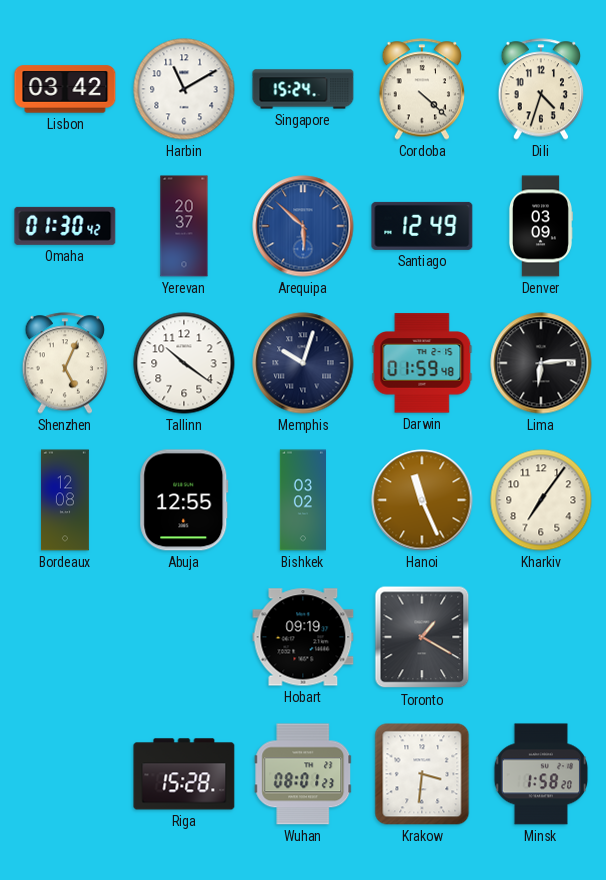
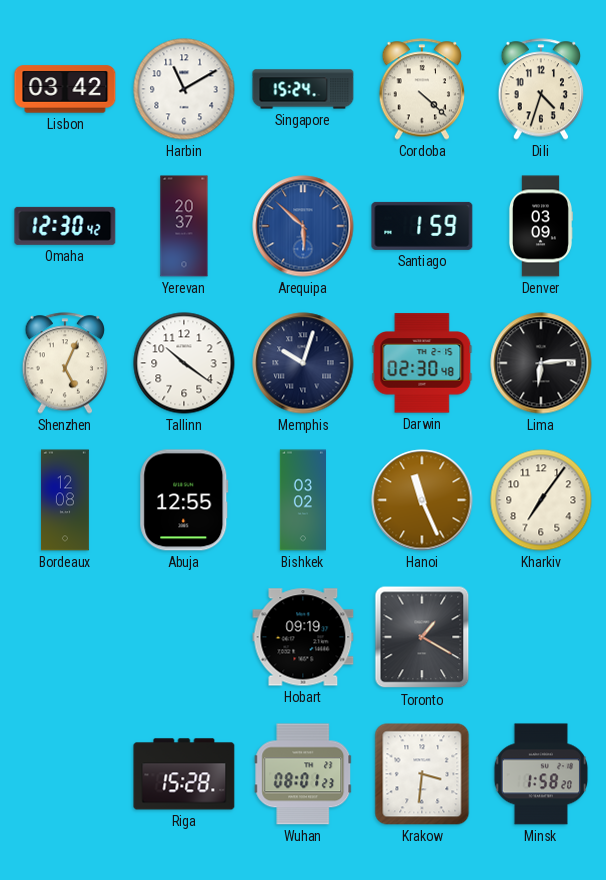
Omaha: 01:30 -> 12:30 (65, 226)
Santiago: 12:49 -> 1:59 (422, 226)
Darwin: 01:59 -> 02:30 (422, 363)
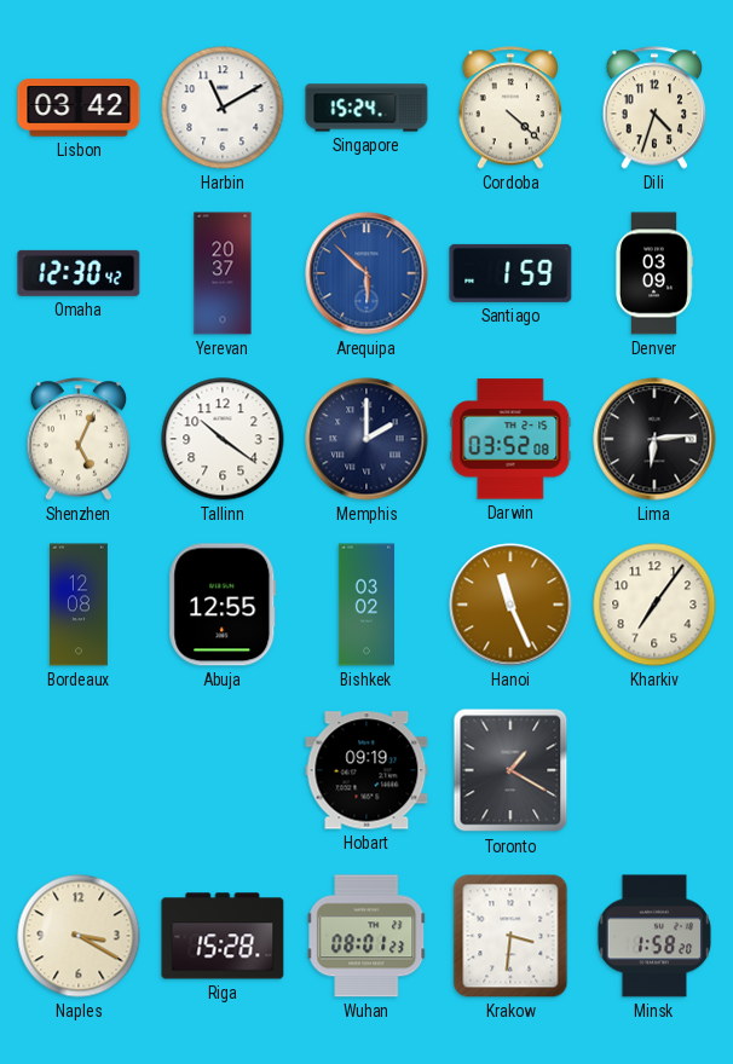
Memphis: 10:03 -> 2:00 (366, 439)
Darwin: 02:30 -> 03:52 (510, 439)
Naples: none -> 3:20 (79, 936)
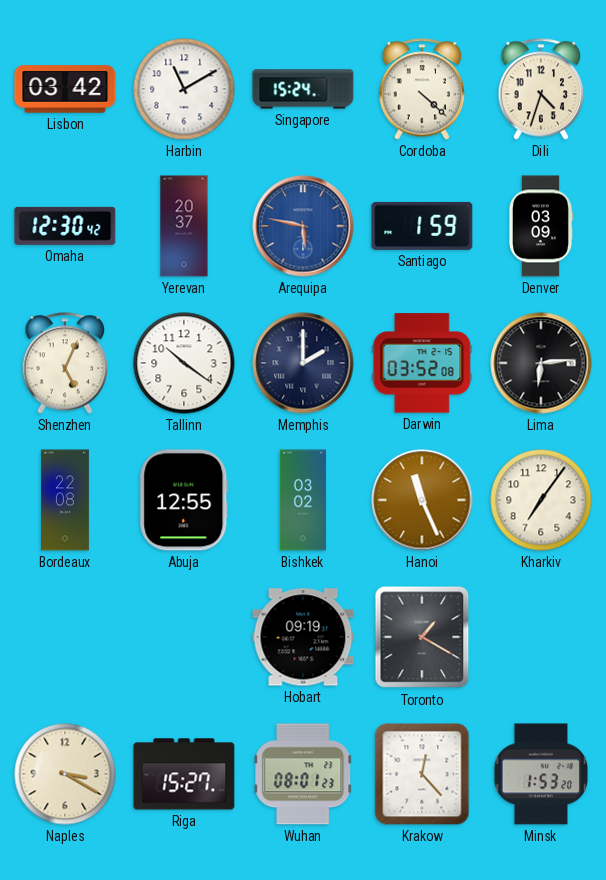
Arequipa: 5:52 -> 5:47 (303, 226)
Bordeaux: 12:08 -> 22:08 (65, 500)
Riga: 15:28 -> 15:27 (184, 774)
Krakow: 3:31 -> 12:23 (422, 774)
Minsk: 1:58 -> 1:53 (541, 774)
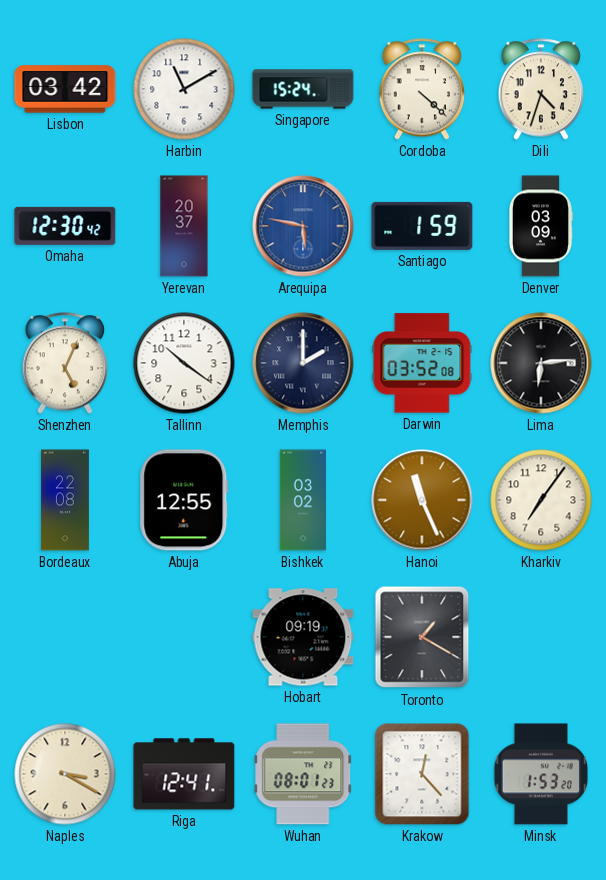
Riga: 15:27 -> 12:41 (184, 774)
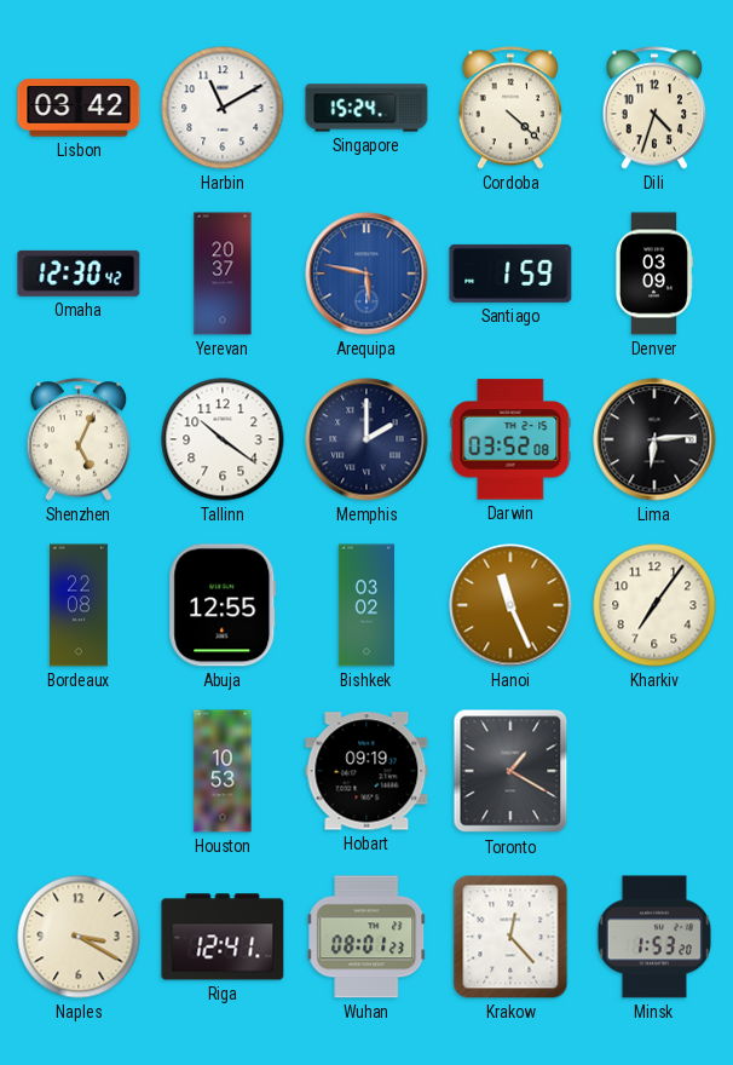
Houston: none -> 10:53 (223, 771)
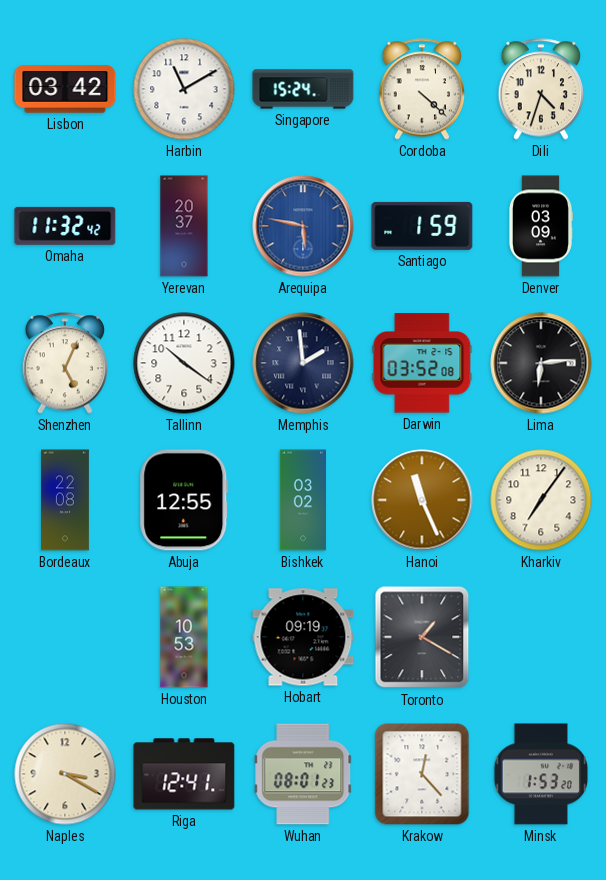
Omaha: 12:30 -> 11:32 (65, 226)
Memphis: 2:00 -> 1:59 (303, 363)
